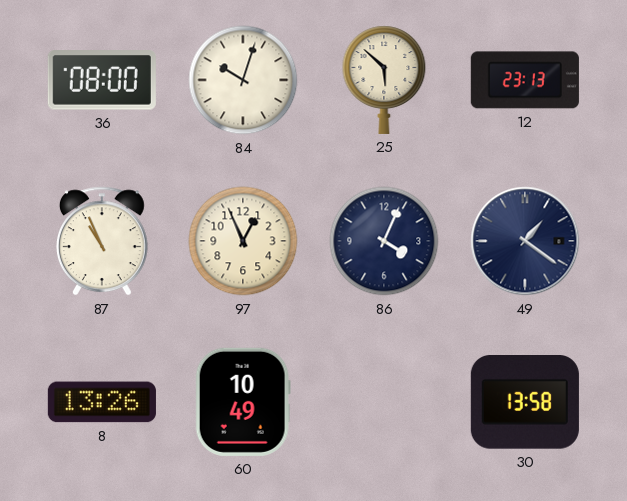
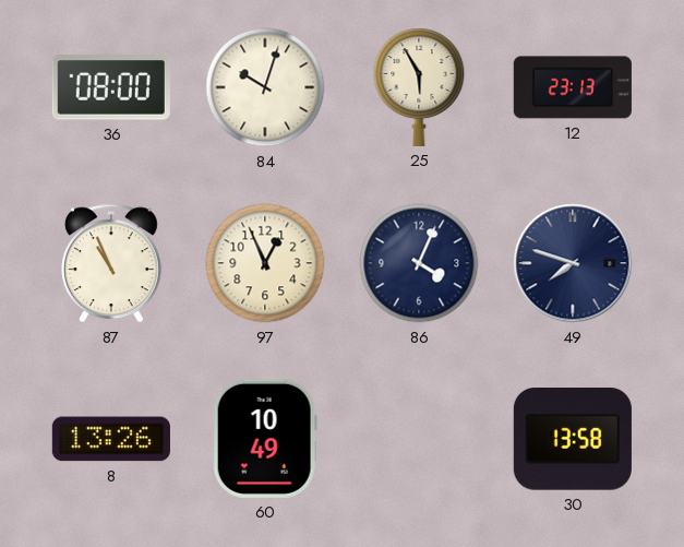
25: 5:52 -> 5:55 (419, 87)
49: 1:21 -> 7:48 (573, 263)
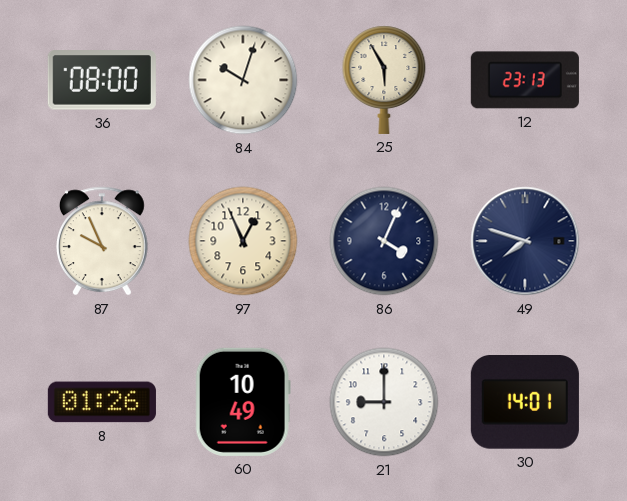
87: 10:56 -> 9:56 (102, 241)
8: 13:26 -> 01:26 (102, 402)
21: none -> 9:00 (384, 402)
30: 13:58 -> 14:01 (525, 402)
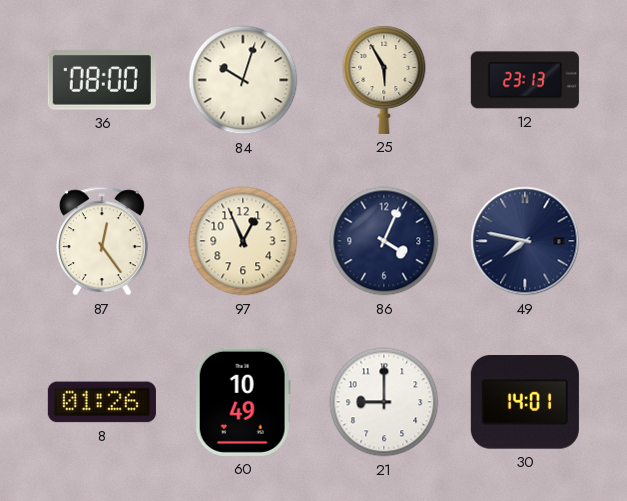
87: 9:56 -> 12:24 (102, 241)
49: 7:48 -> 7:47 (525, 241)
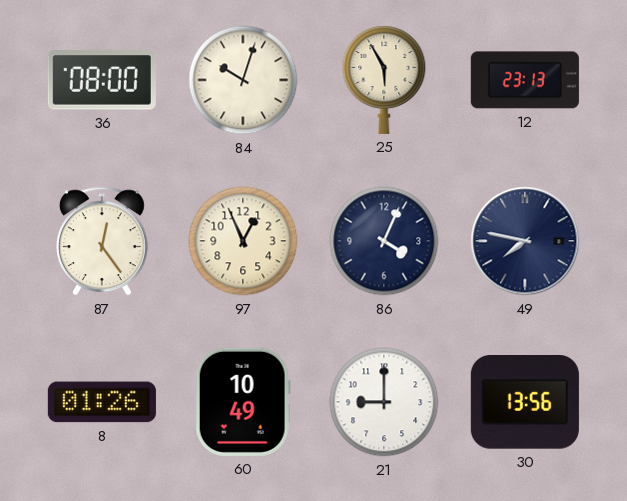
30: 14:01 -> 13:56 (525, 402)
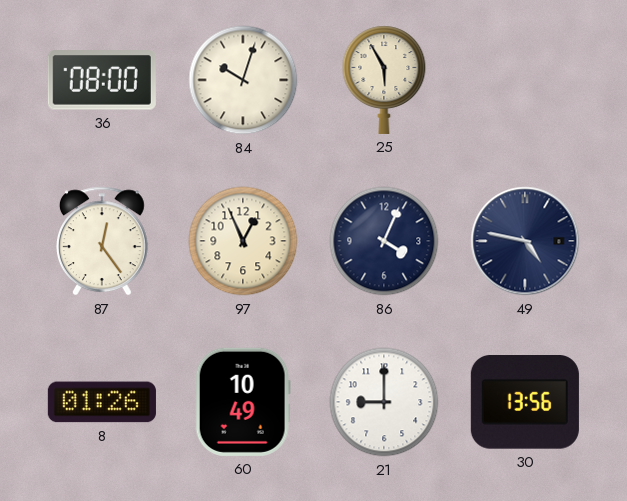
12: 23:13 -> none (525, 80)
49: 7:47 -> 4:47 (525, 241)
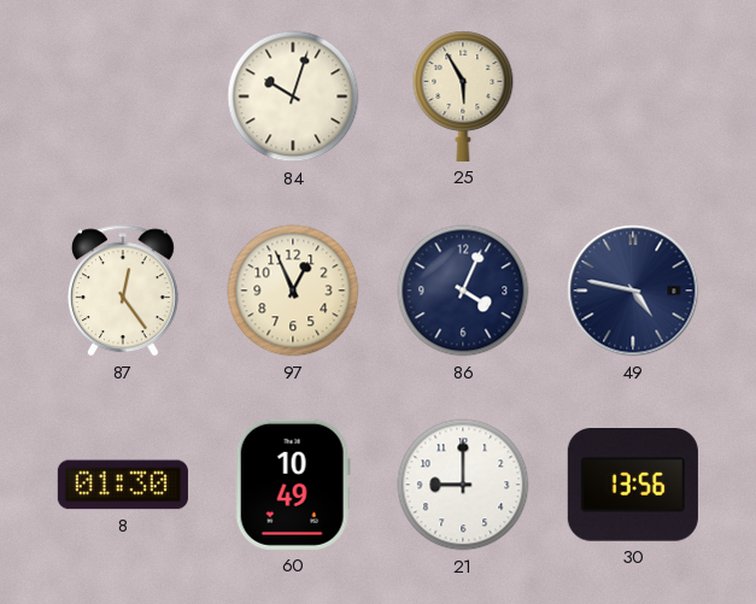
36: 08:00 -> none (102, 80)
8: 01:26 -> 01:30 (123, 485)
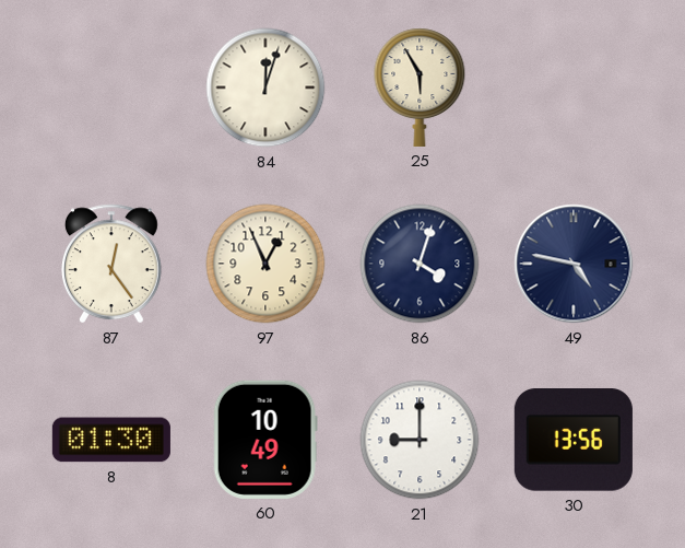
84: 10:03 -> 12:03 (265, 88)
86: 4:04 -> 4:03 (420, 264)
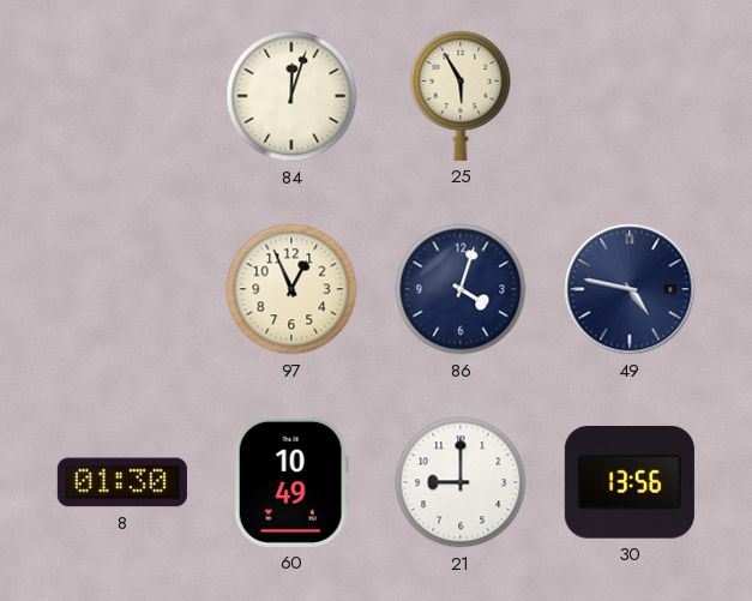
87: 12:24 -> none (111, 264)
